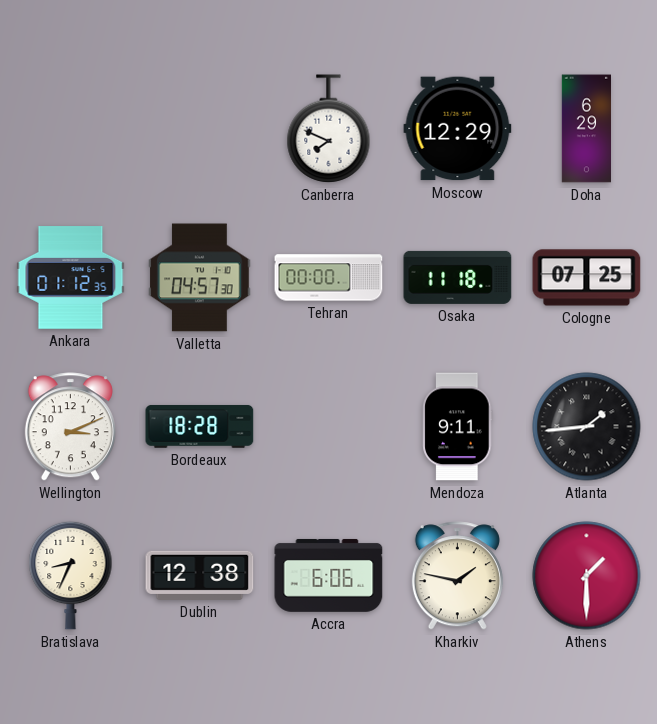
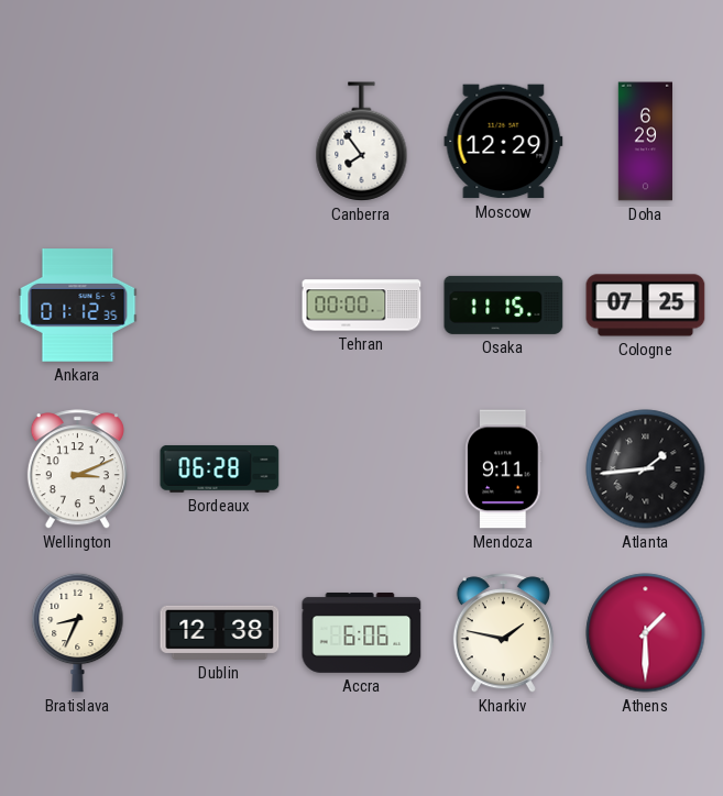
Canberra: 7:49 -> 7:54 (362, 142)
Valletta: 04:57 -> none (200, 278)
Osaka: 11:18 -> 11:15 (504, 305)
Bordeaux: 18:28 -> 06:28 (220, 469)
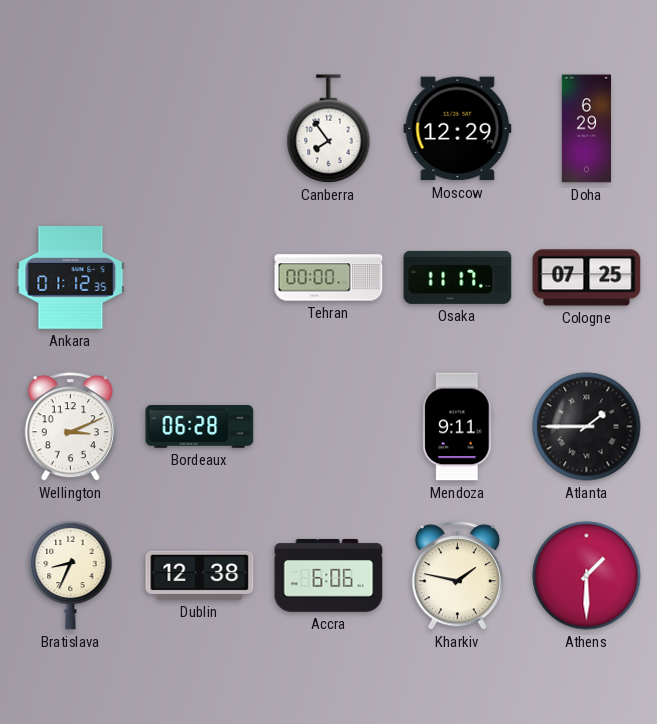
Osaka: 11:15 -> 11:17 (458, 277)
Atlanta: 1:44 -> 1:45 (587, 427)
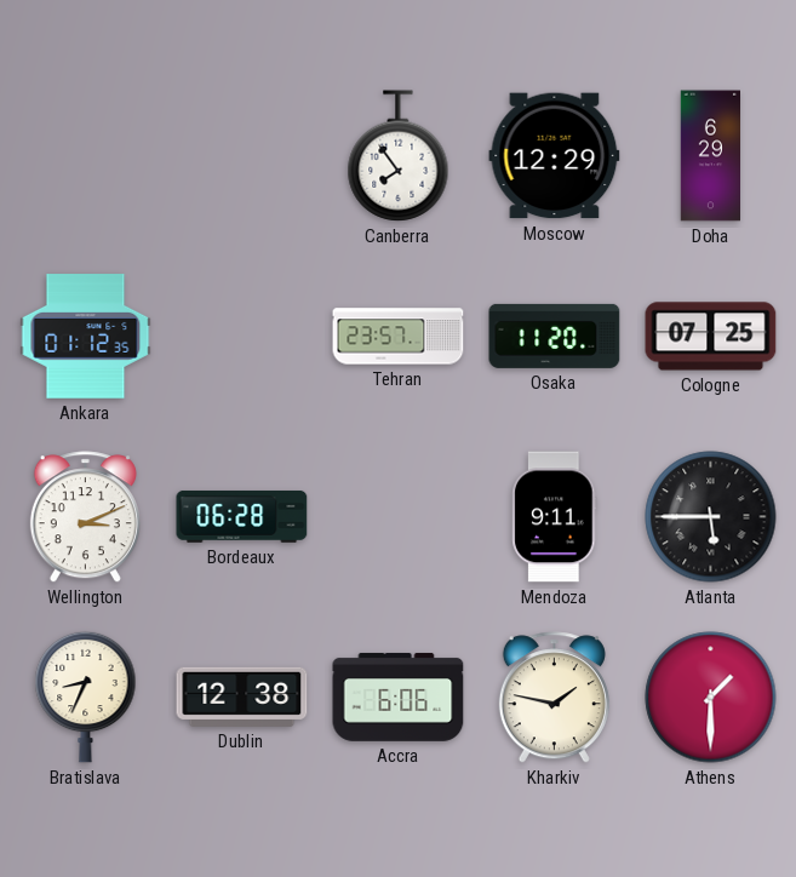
Tehran: 00:00 -> 23:57 (399, 337)
Osaka: 11:17 -> 11:20 (555, 336)
Atlanta: 1:45 -> 5:45 (711, 517)
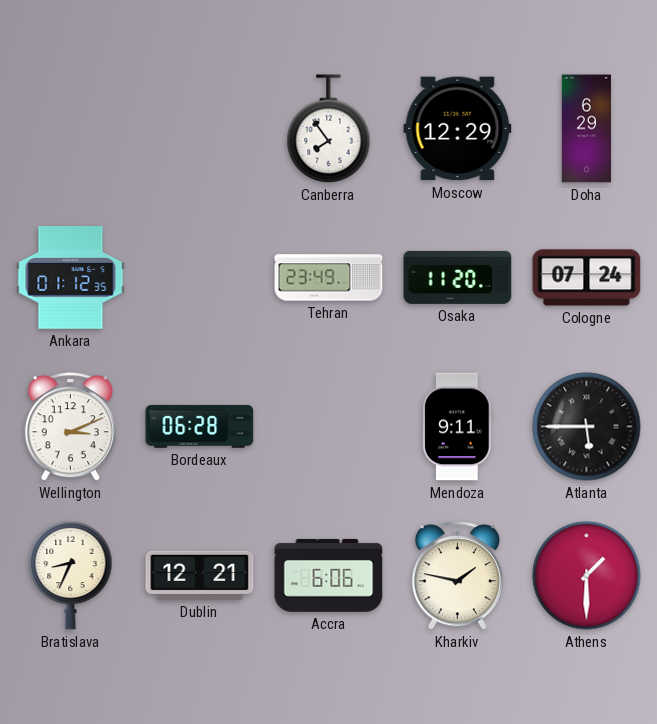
Tehran: 23:57 -> 23:49 (329, 278)
Cologne: 07:25 -> 07:24 (587, 278)
Dublin: 12:38 -> 12:21 (200, 575)
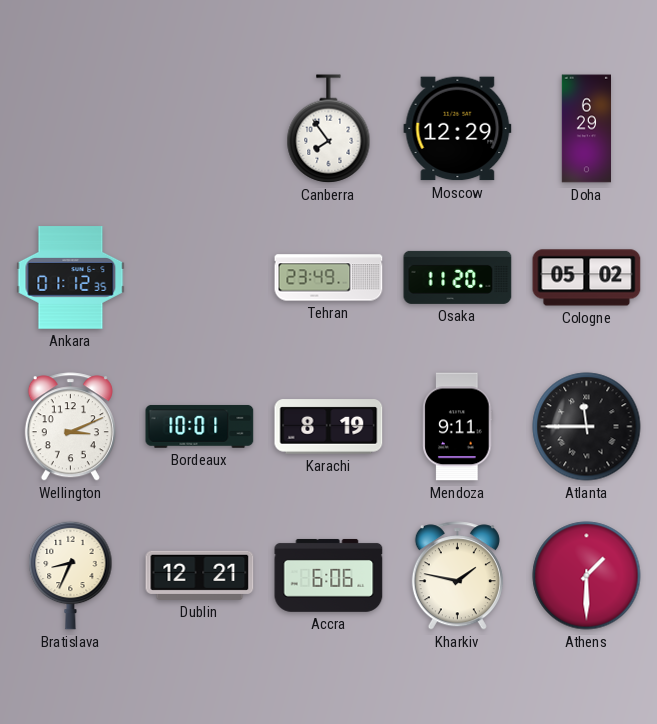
Cologne: 07:24 -> 05:02 (587, 278)
Bordeaux: 06:28 -> 10:01 (200, 427)
Karachi: none -> 8:19 (329, 427)
Atlanta: 5:45 -> 11:45 (587, 427)
